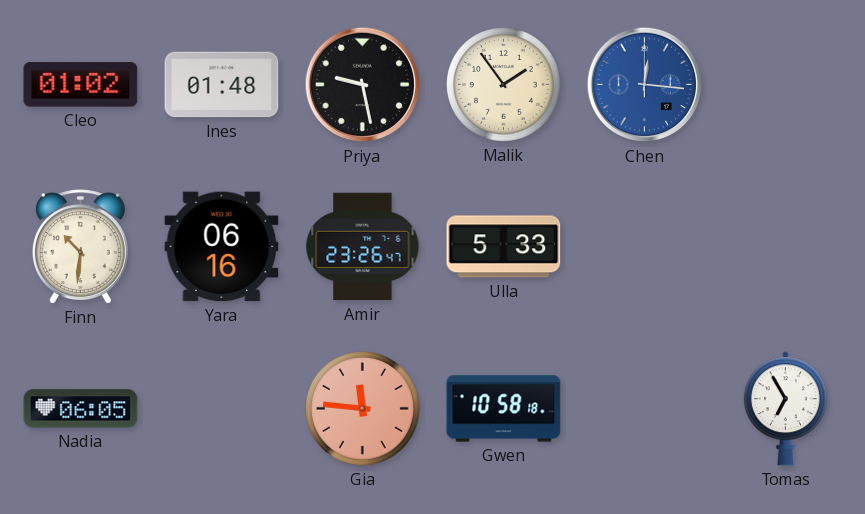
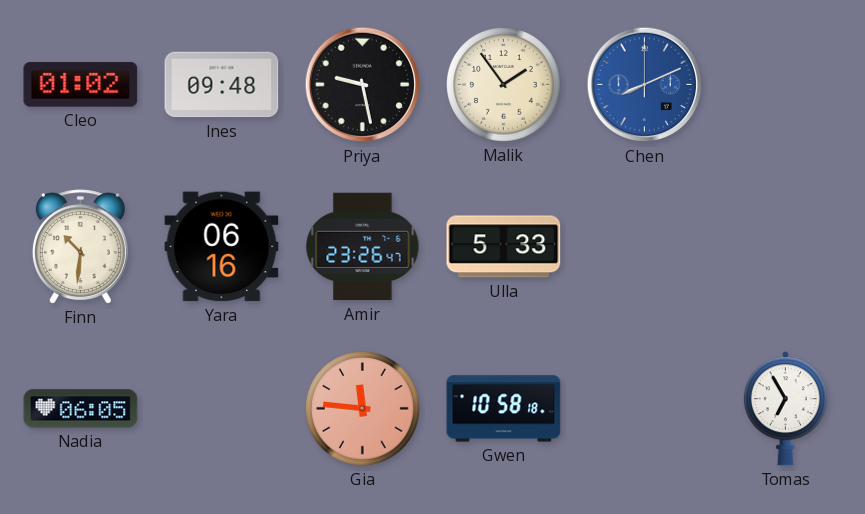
Ines: 01:48 -> 09:48 (222, 85)
Chen: 12:16 -> 8:11 (645, 85)
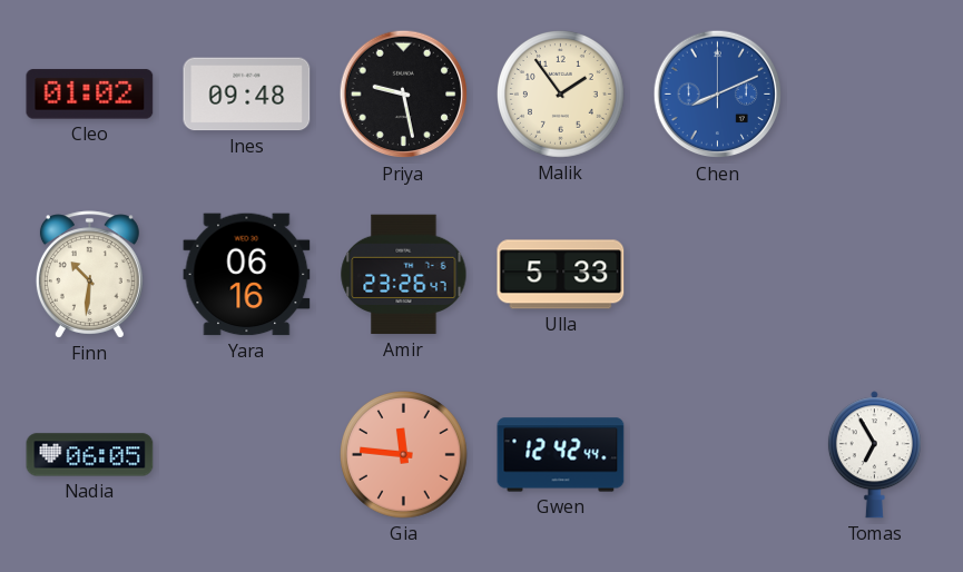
Gwen: 10:58 -> 12:42 (561, 455)
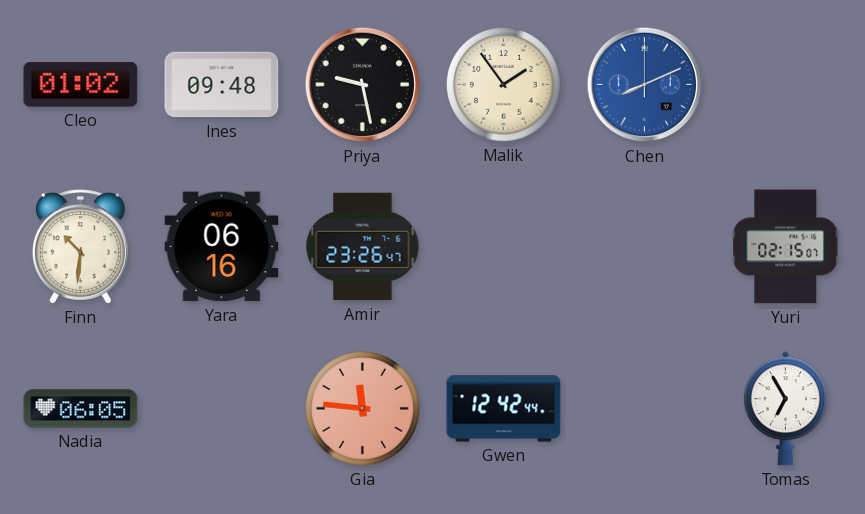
Ulla: 5:33 -> none (561, 275)
Yuri: none -> 02:15 (786, 247)
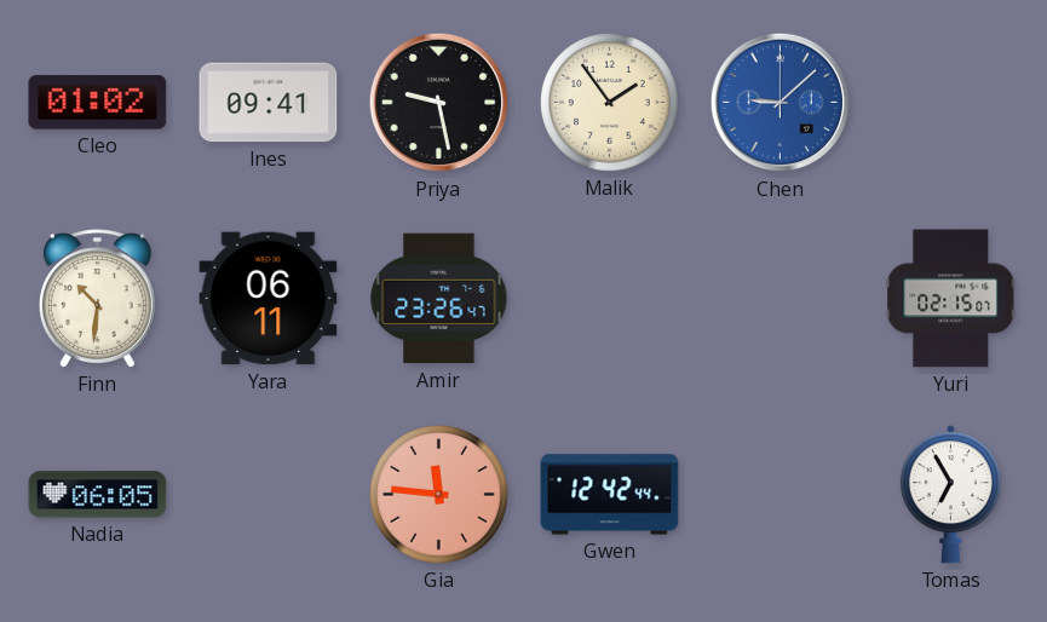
Ines: 09:48 -> 09:41 (269, 103)
Chen: 8:11 -> 9:08 (781, 103)
Yara: 06:16 -> 06:11 (269, 299)
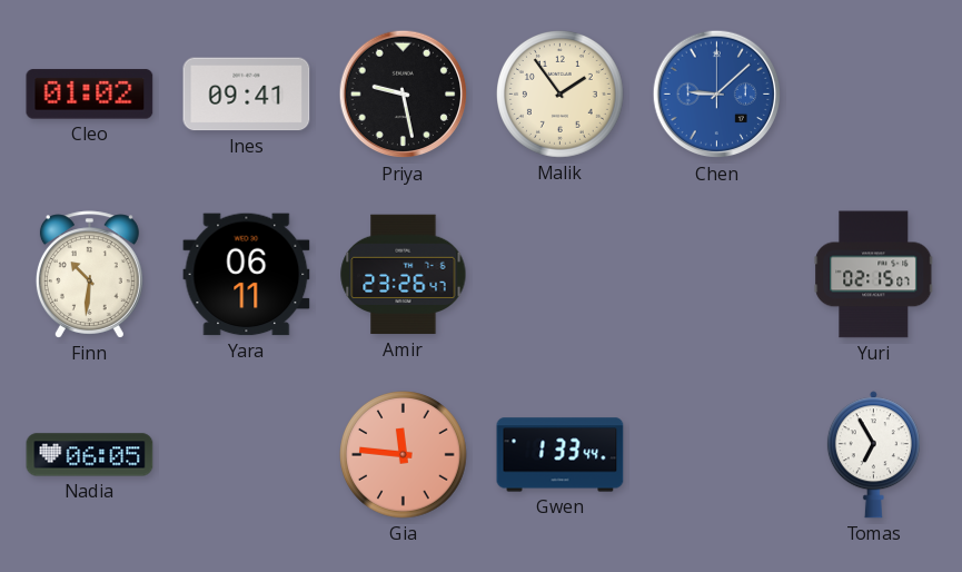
Gwen: 12:42 -> 1:33 (561, 455)
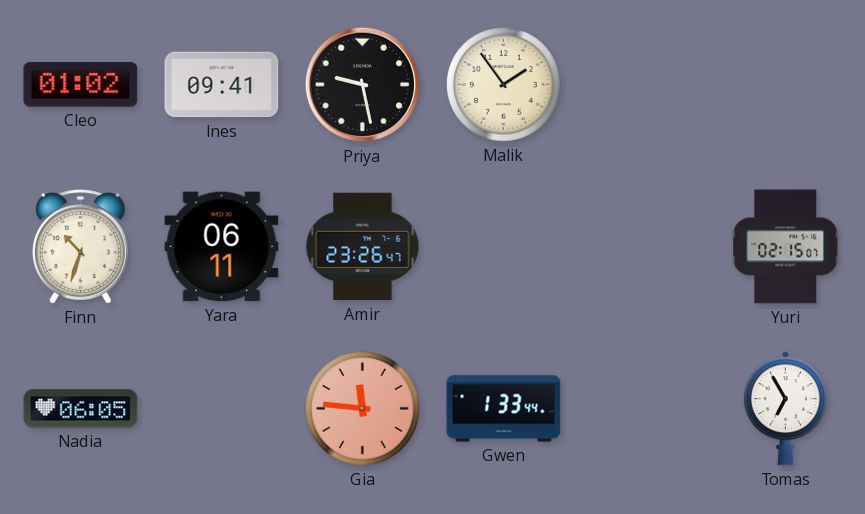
Chen: 9:08 -> none (717, 95)
Finn: 10:31 -> 10:33 (80, 247)
